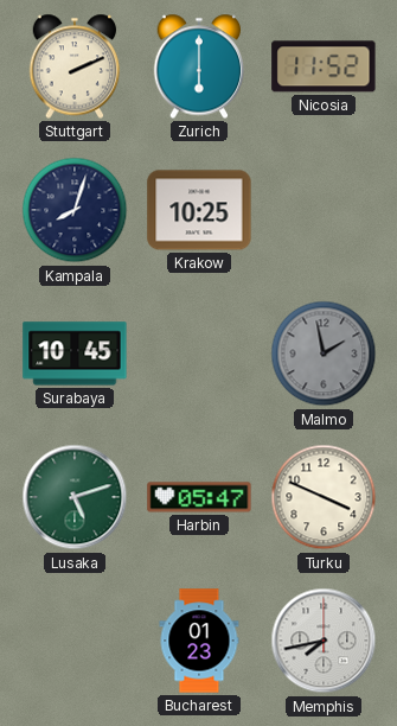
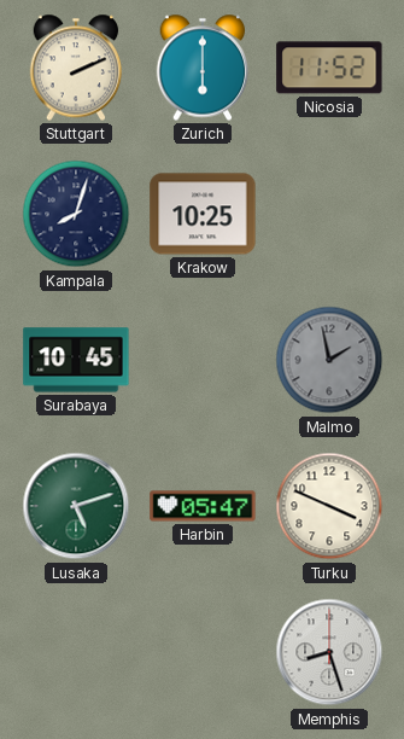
Bucharest: 01:23 -> none (199, 641)
Memphis: 7:43 -> 8:27 (329, 652)
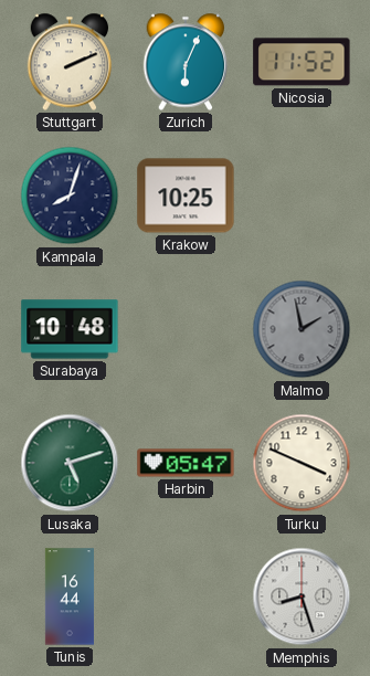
Zurich: 6:00 -> 6:04 (186, 62)
Surabaya: 10:45 -> 10:48 (70, 329)
Tunis: none -> 16:44 (70, 596)
